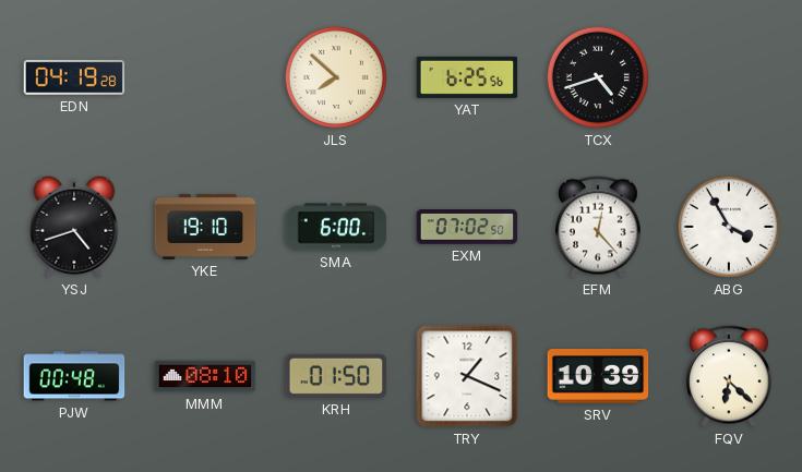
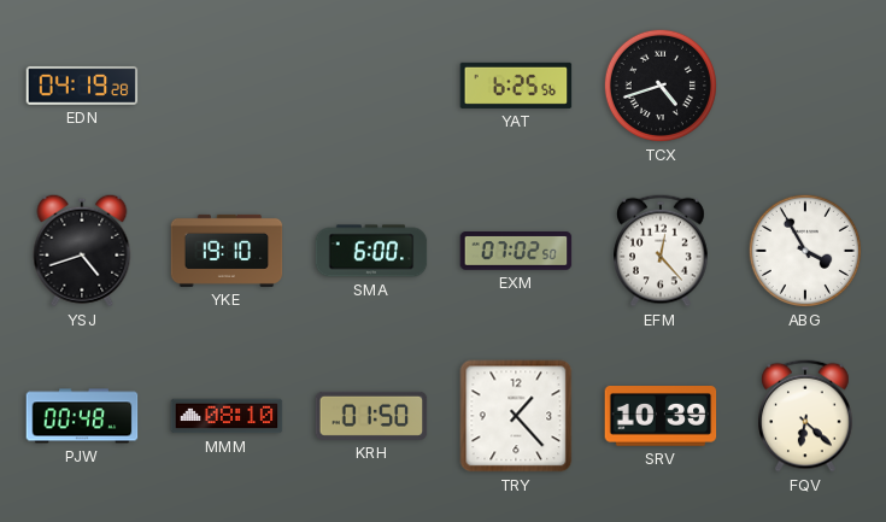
JLS: 7:52 -> none (336, 77)
TRY: 1:19 -> 1:23 (516, 416)
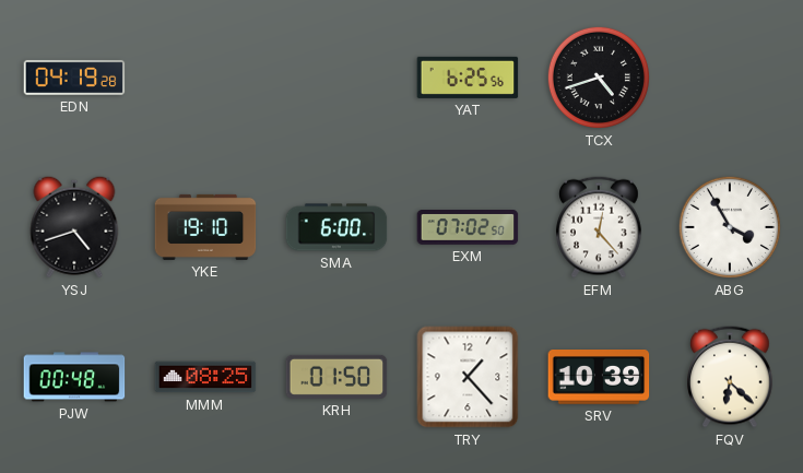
MMM: 08:10 -> 08:25 (205, 377)
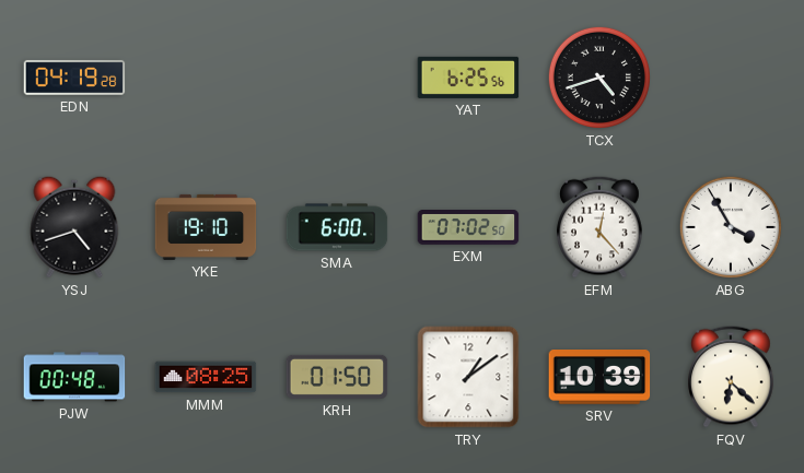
TRY: 1:23 -> 1:09 (468, 377)
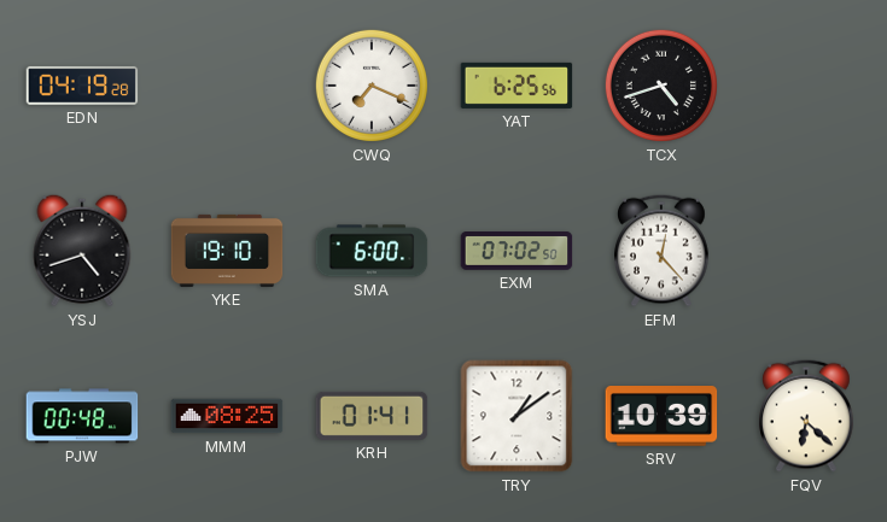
CWQ: none -> 7:19 (372, 86)
ABG: 3:55 -> none (731, 227)
KRH: 01:50 -> 01:41 (372, 416)
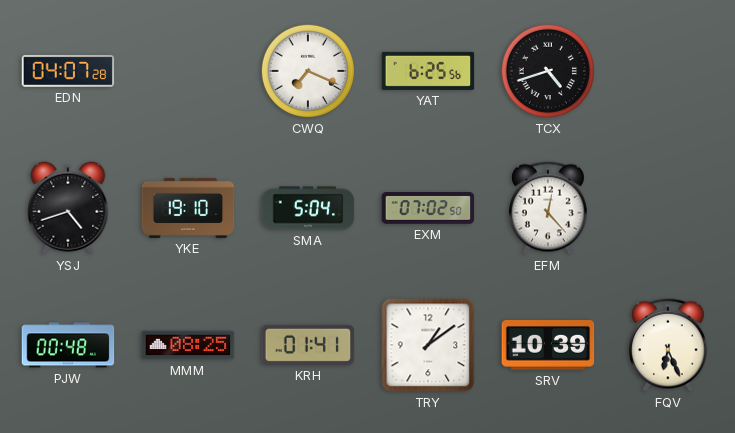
EDN: 04:19 -> 04:07 (68, 71)
SMA: 6:00 -> 5:04 (308, 208)
FQV: 6:22 -> 6:26 (669, 345)
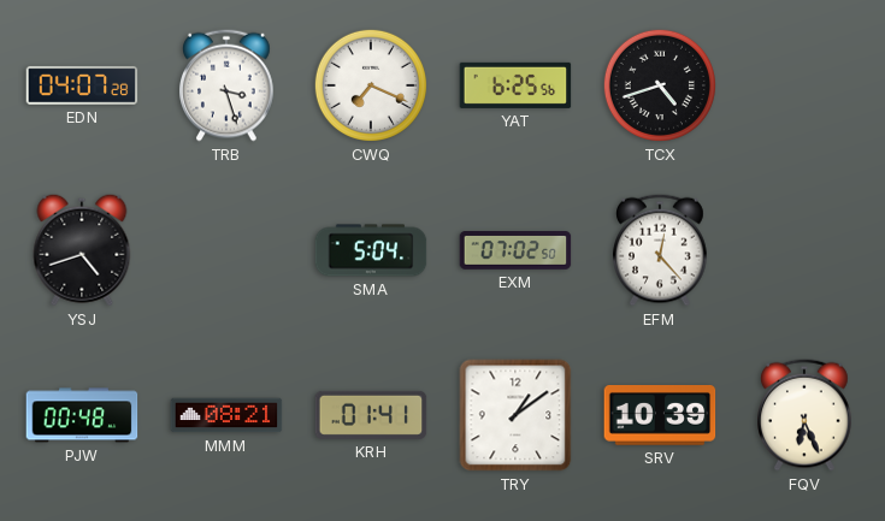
TRB: none -> 3:27 (228, 85)
YKE: 19:10 -> none (188, 208)
MMM: 08:25 -> 08:21 (226, 415)
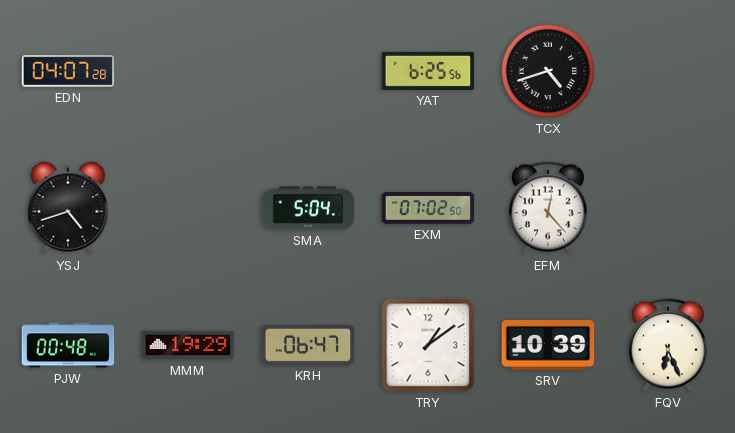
TRB: 3:27 -> none (228, 85)
CWQ: 7:19 -> none (371, 85)
MMM: 08:21 -> 19:29 (188, 345)
KRH: 01:41 -> 06:47 (308, 345)
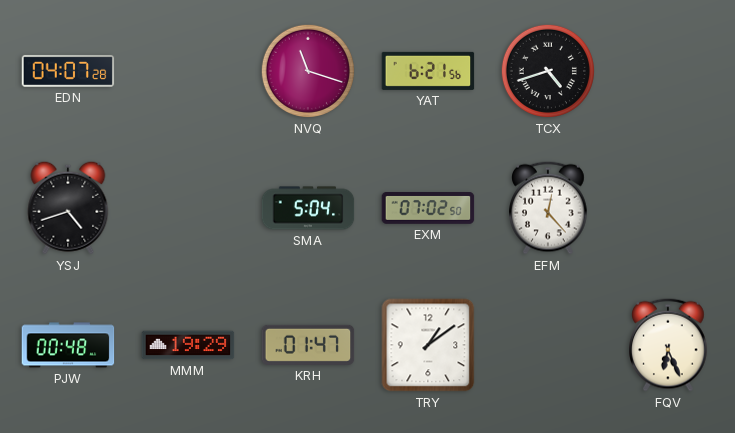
NVQ: none -> 11:18 (308, 71)
YAT: 6:25 -> 6:21 (428, 71)
KRH: 06:47 -> 01:47 (308, 345)
SRV: 10:39 -> none (548, 346)
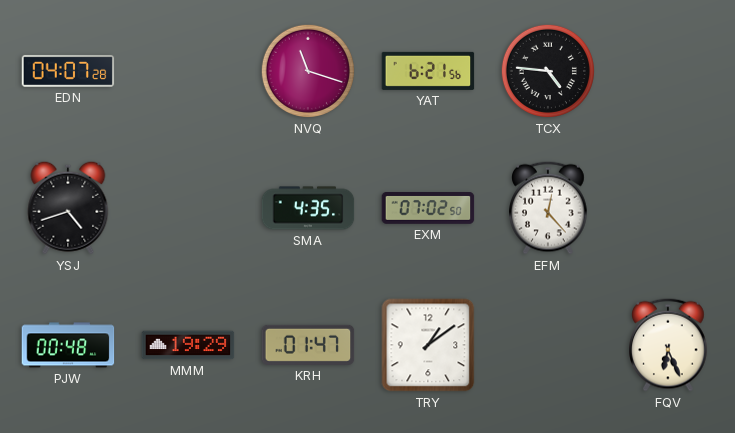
TCX: 4:42 -> 4:46 (548, 71)
SMA: 5:04 -> 4:35 (308, 208)
